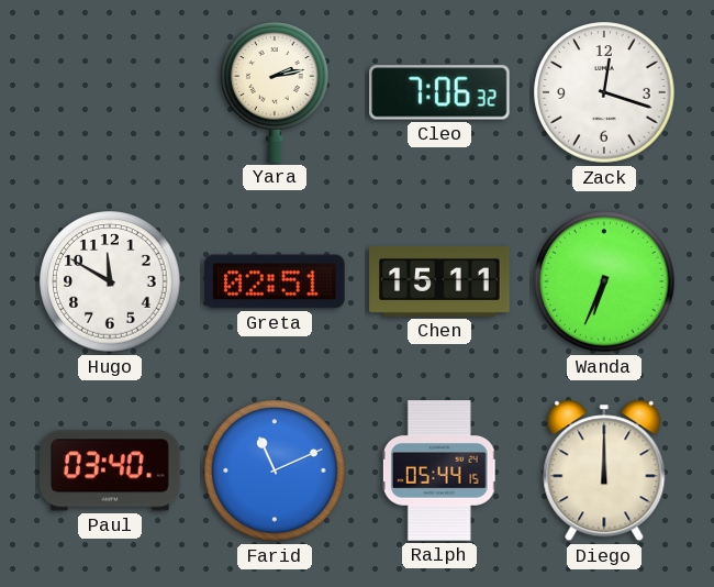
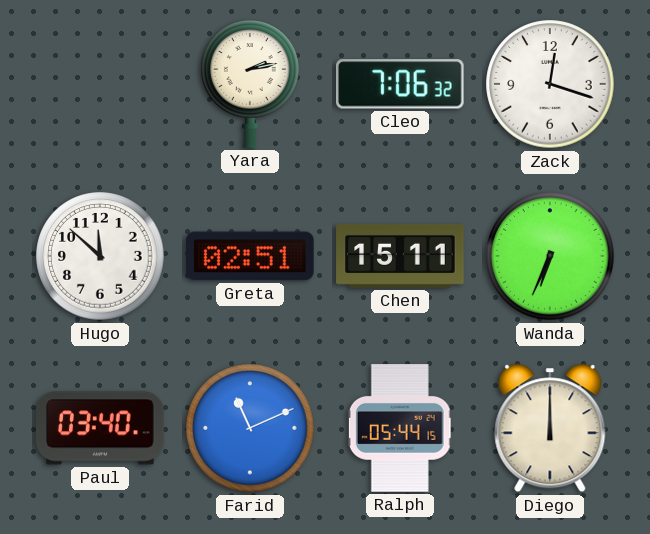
Hugo: 11:50 -> 11:52 (100, 256)
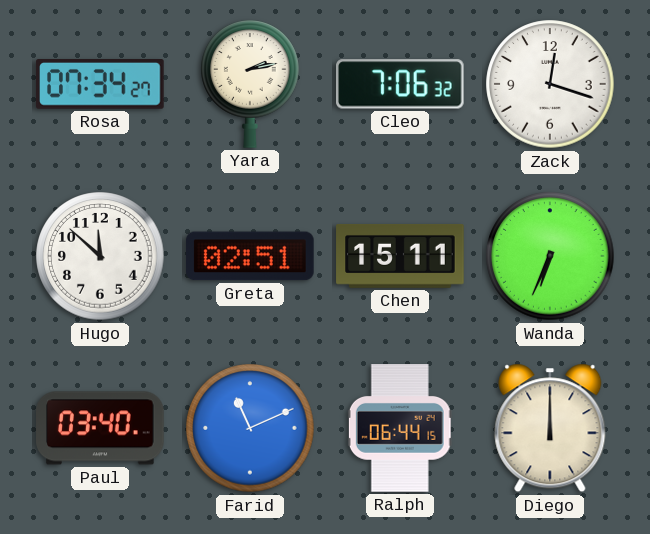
Rosa: none -> 07:34 (100, 85)
Ralph: 05:44 -> 06:44 (400, 428)
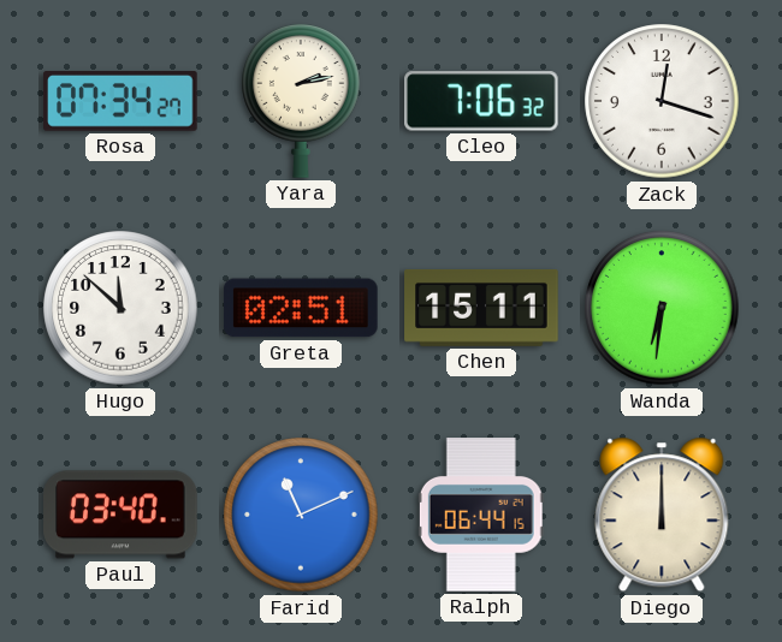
Wanda: 6:34 -> 6:31 (662, 308)
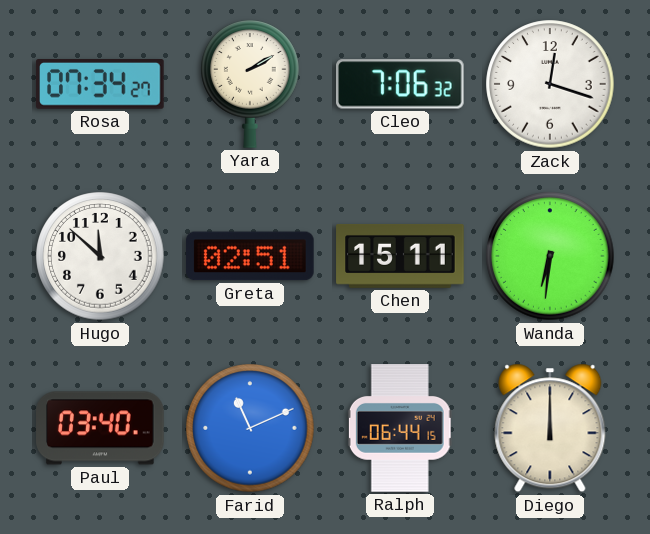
Yara: 2:13 -> 2:10 (250, 84)
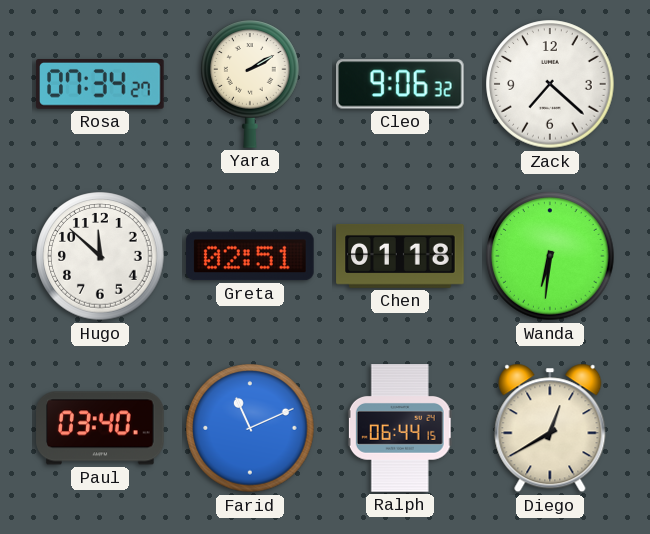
Cleo: 7:06 -> 9:06 (401, 84)
Zack: 12:18 -> 7:22 (550, 84)
Chen: 15:11 -> 01:18 (400, 257)
Diego: 12:00 -> 12:40 (550, 428)
